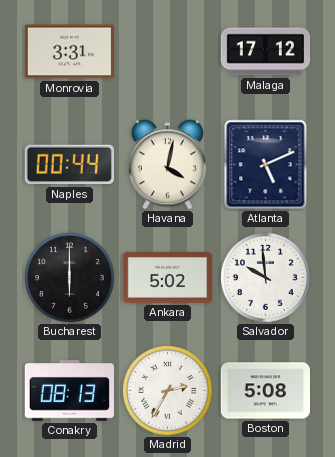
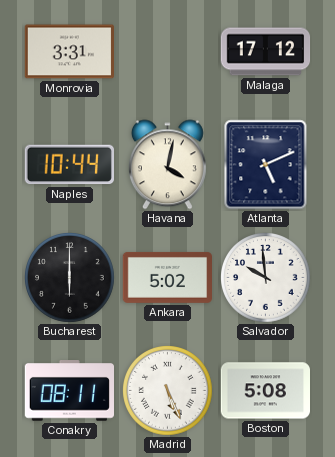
Naples: 00:44 -> 10:44 (69, 165)
Conakry: 08:13 -> 08:11 (69, 391)
Madrid: 2:35 -> 5:26 (168, 391)
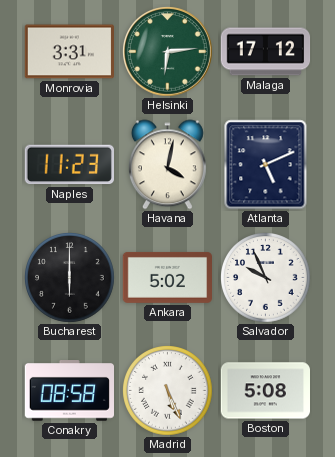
Helsinki: none -> 6:14 (168, 52)
Naples: 10:44 -> 11:23 (69, 165)
Salvador: 9:59 -> 9:56 (266, 278)
Conakry: 08:11 -> 08:58 (69, 391)
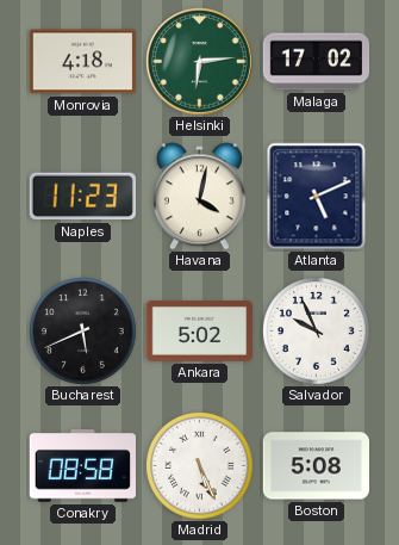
Monrovia: 3:31 -> 4:18 (82, 62)
Malaga: 17:12 -> 17:02 (317, 62)
Bucharest: 6:00 -> 5:41 (83, 332)
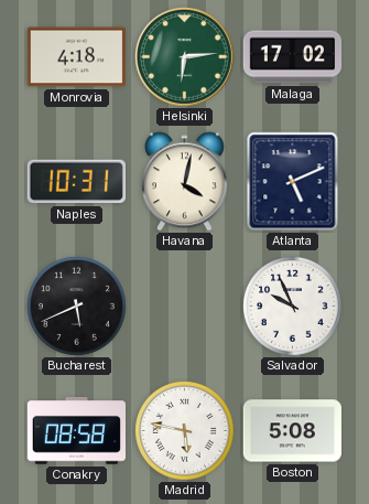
Naples: 11:23 -> 10:31 (76, 182)
Ankara: 5:02 -> none (200, 330)
Madrid: 5:26 -> 5:47 (185, 431)
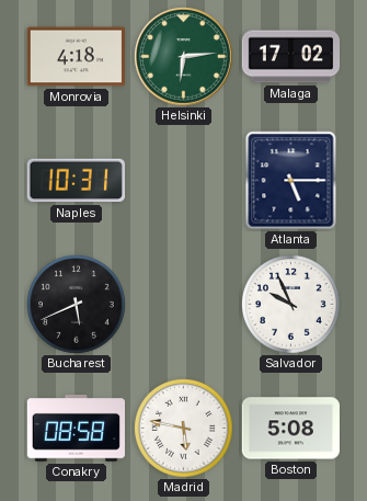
Havana: 4:02 -> none (184, 182)
Atlanta: 5:11 -> 5:15 (291, 181)
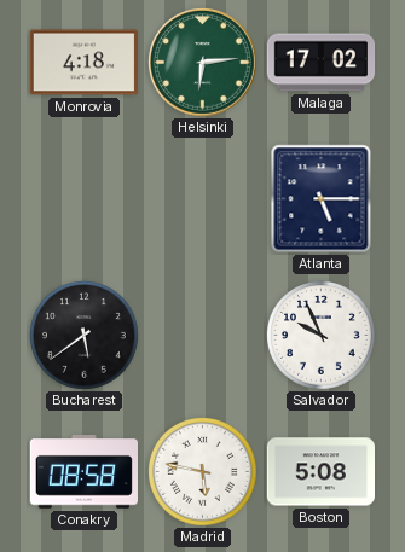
Naples: 10:31 -> none (76, 181)
Bucharest: 5:41 -> 5:39 (85, 336)
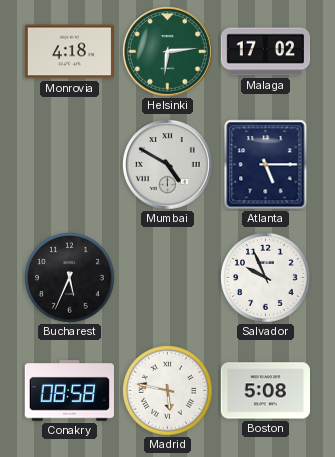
Mumbai: none -> 4:50 (168, 165)
Bucharest: 5:39 -> 5:34 (70, 278)
